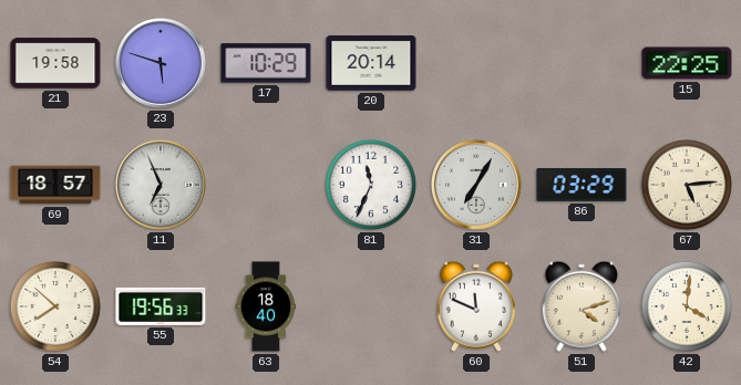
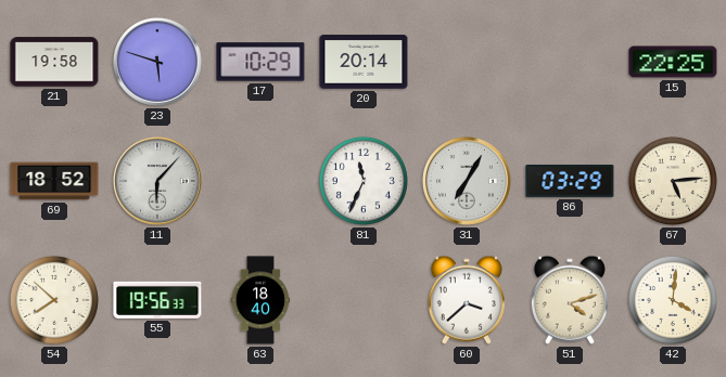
69: 18:57 -> 18:52 (54, 181)
11: 6:56 -> 6:07 (158, 182)
60: 11:49 -> 3:38 (467, 300)
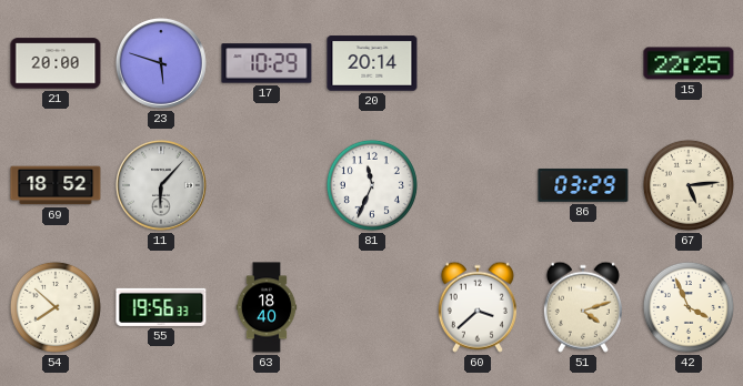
21: 19:58 -> 20:00 (56, 63)
31: 7:05 -> none (468, 182)
42: 4:01 -> 3:56 (689, 307)
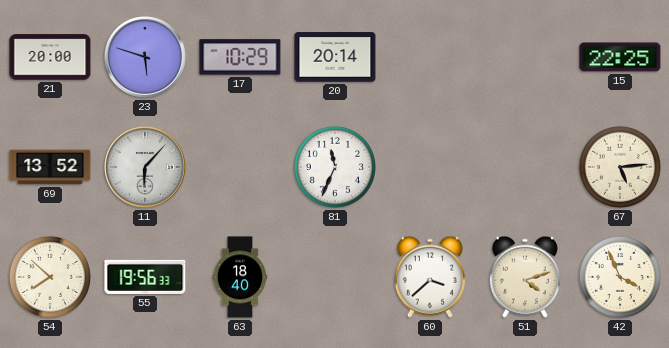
69: 18:52 -> 13:52 (50, 167)
86: 03:29 -> none (583, 185)
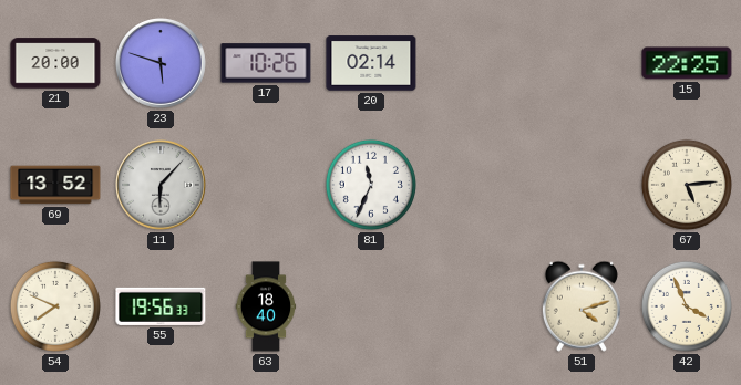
17: 10:29 -> 10:26 (266, 63)
20: 20:14 -> 02:14 (371, 63)
54: 7:52 -> 7:49 (55, 306)
60: 3:38 -> none (430, 277)
